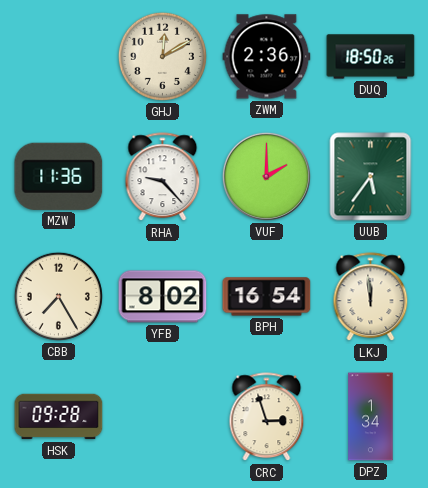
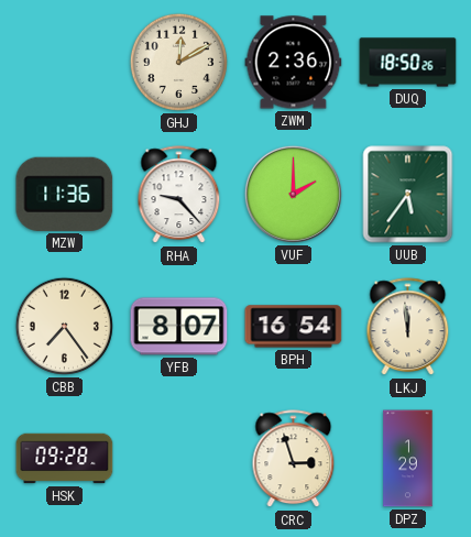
CBB: 7:25 -> 7:24 (64, 326)
YFB: 8:02 -> 8:07 (179, 327)
DPZ: 1:34 -> 1:29 (408, 459)
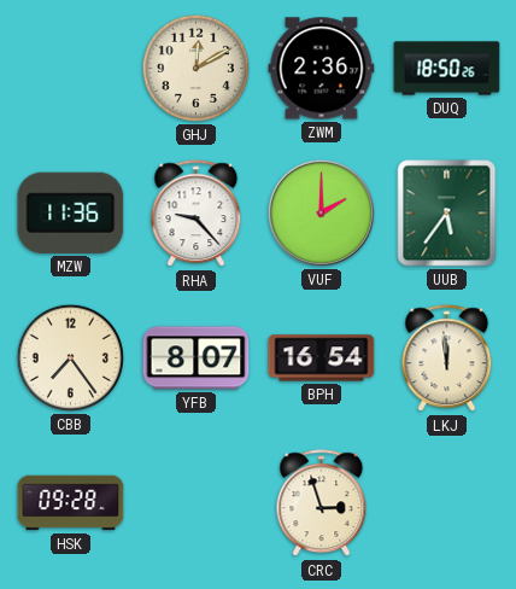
DPZ: 1:29 -> none (408, 459)
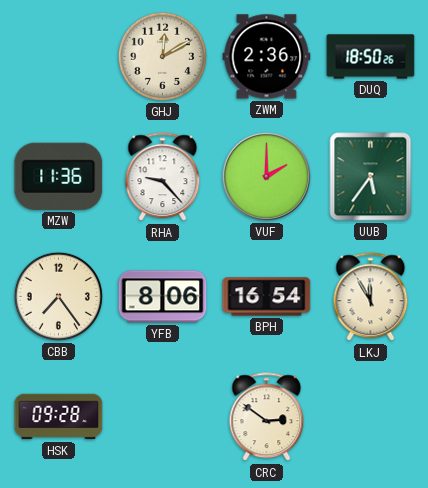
YFB: 8:07 -> 8:06 (163, 297)
LKJ: 11:59 -> 11:55 (371, 297)
CRC: 2:57 -> 2:51 (267, 417)
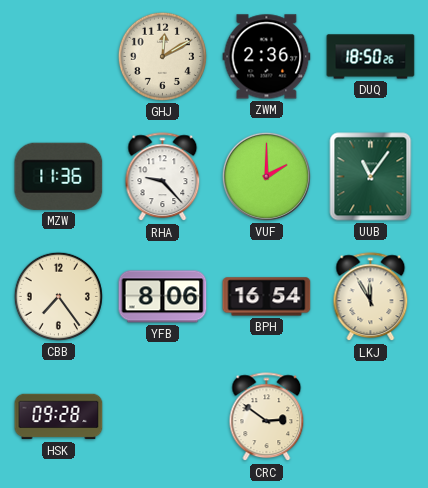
UUB: 5:36 -> 11:06 (371, 177)
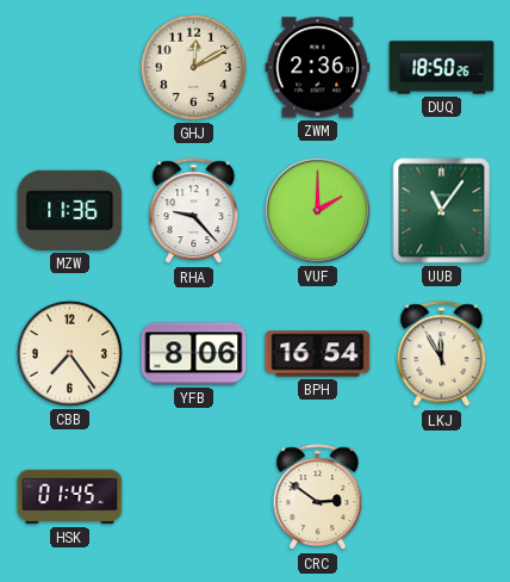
HSK: 09:28 -> 01:45 (70, 497)
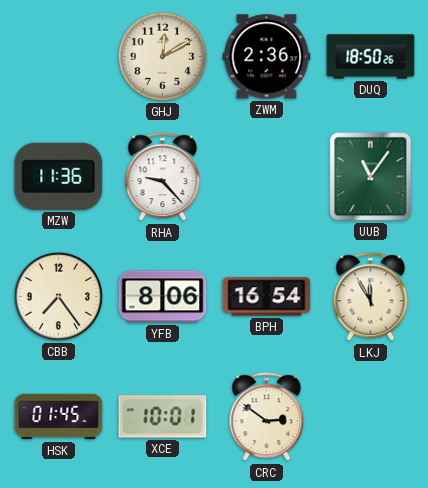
VUF: 2:00 -> none (317, 210)
XCE: none -> 10:01 (163, 417)
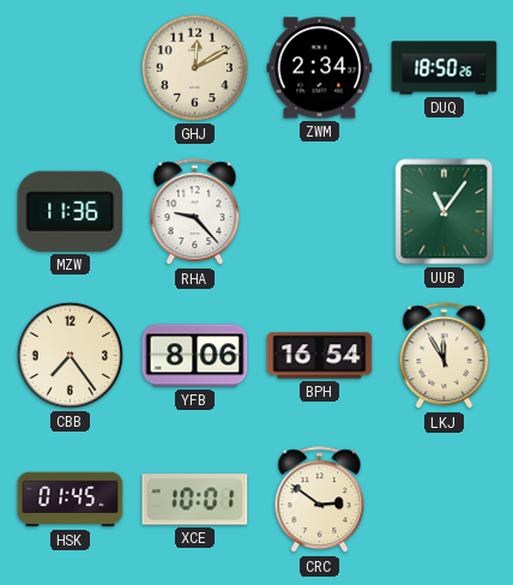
ZWM: 2:36 -> 2:34 (320, 68)
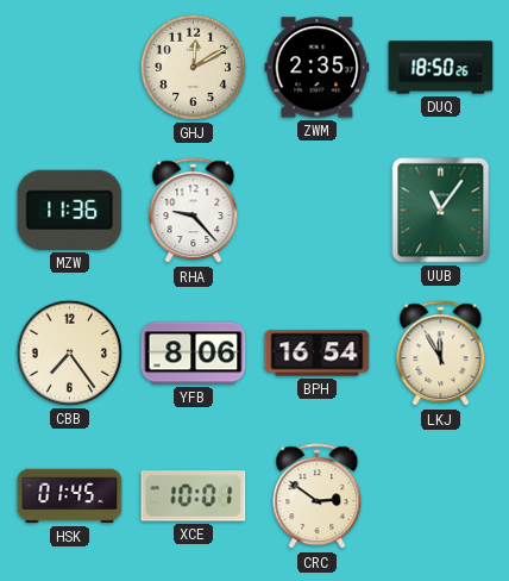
ZWM: 2:34 -> 2:35 (318, 68)
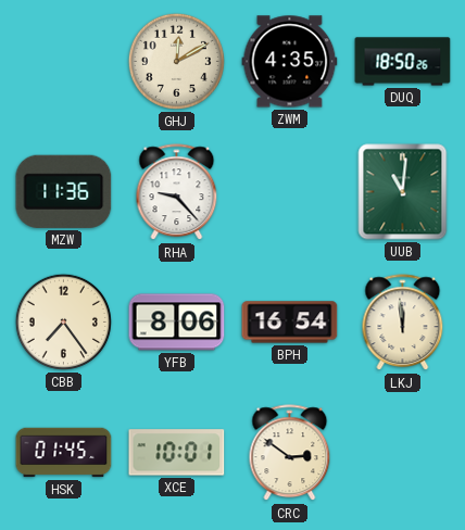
ZWM: 2:35 -> 4:35 (290, 62)
UUB: 11:06 -> 11:01 (403, 192)
LKJ: 11:55 -> 11:59 (403, 323)
